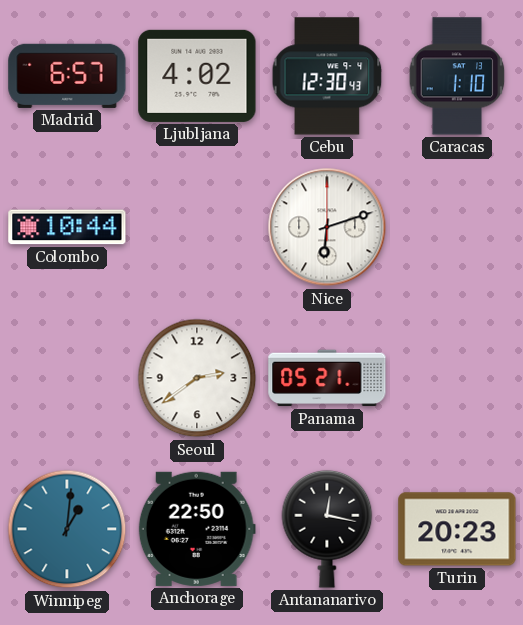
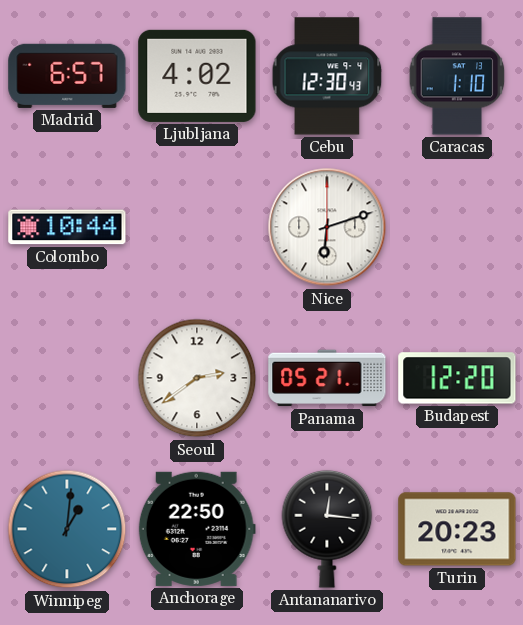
Budapest: none -> 12:20 (457, 378)
Antananarivo: 12:17 -> 12:16 (327, 529)
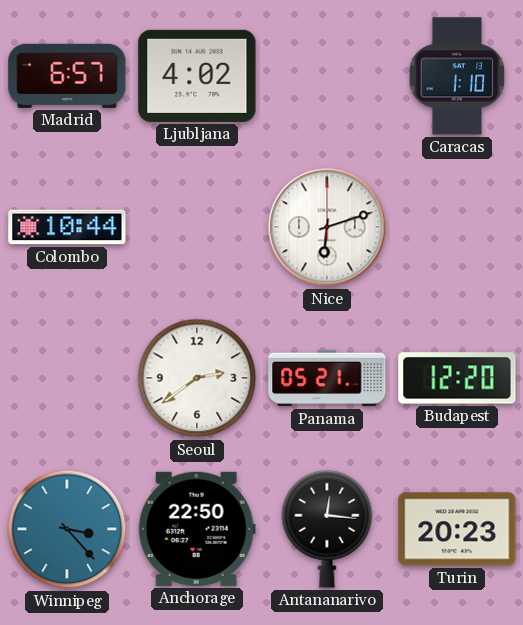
Cebu: 12:30 -> none (327, 76)
Winnipeg: 1:01 -> 3:23 (67, 529)
